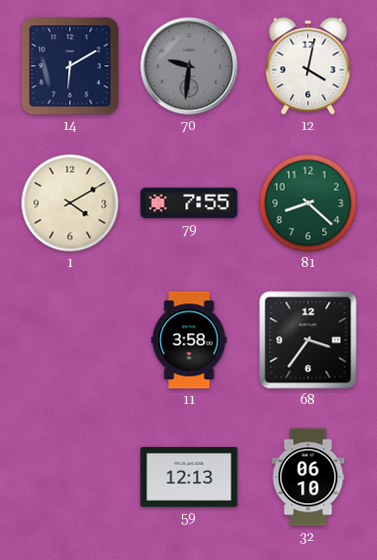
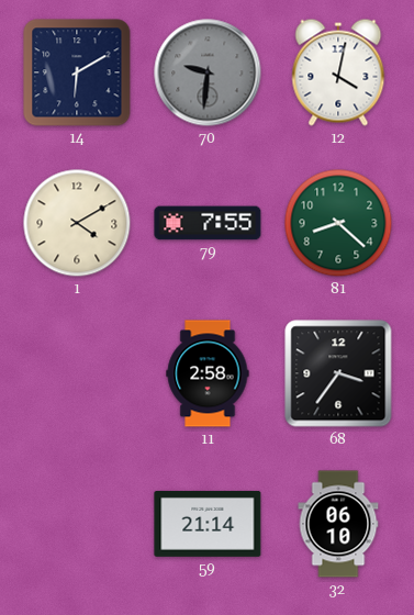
11: 3:58 -> 2:58 (208, 373)
59: 12:13 -> 21:14 (208, 524)
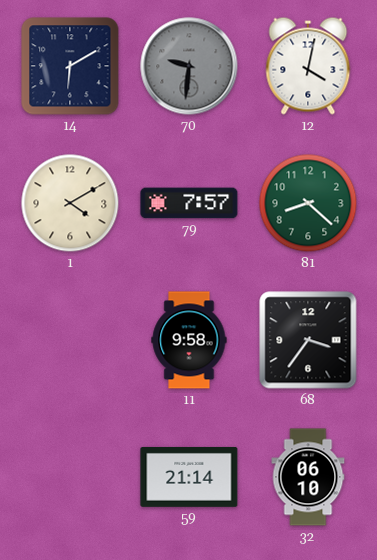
79: 7:55 -> 7:57 (189, 203)
11: 2:58 -> 9:58 (189, 340)
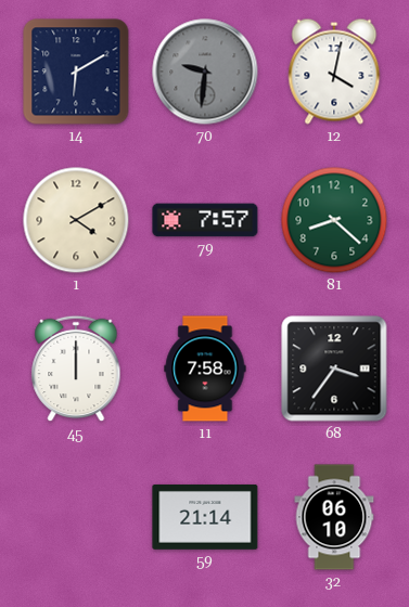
45: none -> 12:00 (76, 369)
11: 9:58 -> 7:58 (205, 369)
